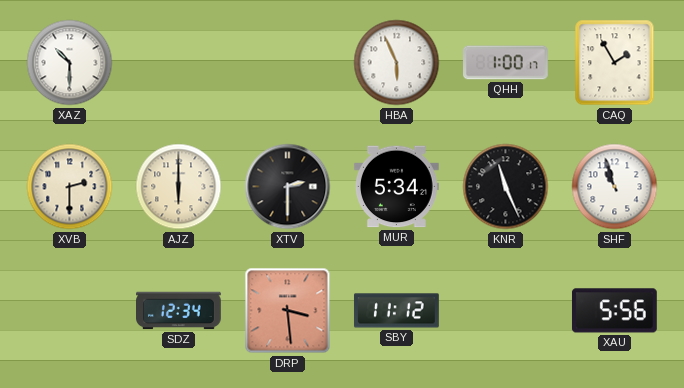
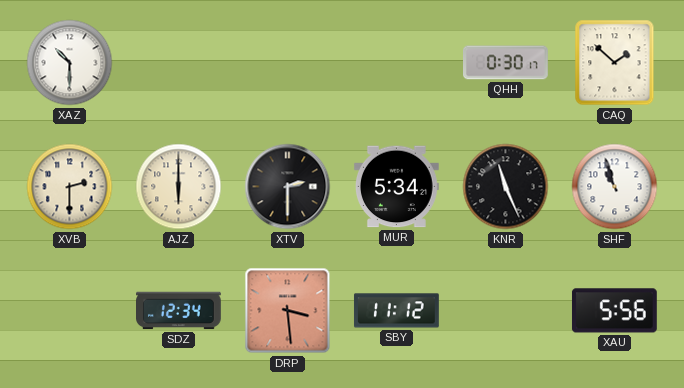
HBA: 5:56 -> none (397, 63)
QHH: 1:00 -> 0:30 (506, 63)
CAQ: 1:55 -> 1:52 (615, 63)
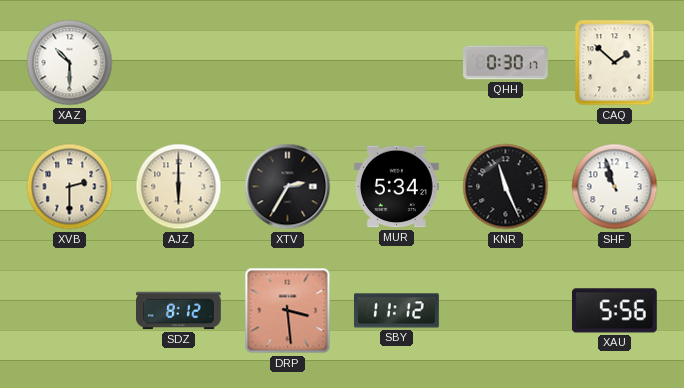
XTV: 2:30 -> 2:35 (288, 187)
SDZ: 12:34 -> 8:12 (179, 311)
